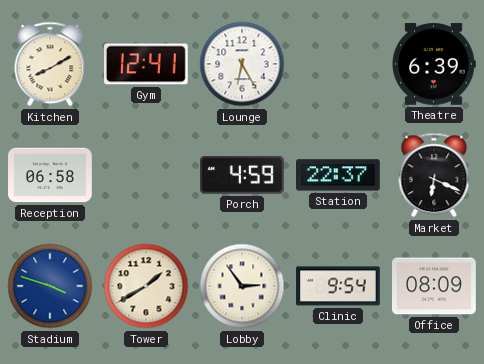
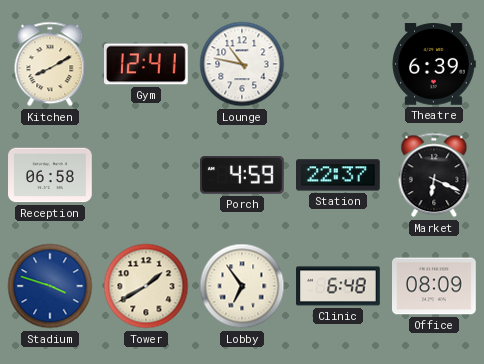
Lounge: 6:25 -> 10:47 (242, 64)
Lobby: 2:54 -> 6:54 (242, 286)
Clinic: 9:54 -> 6:48 (338, 286)
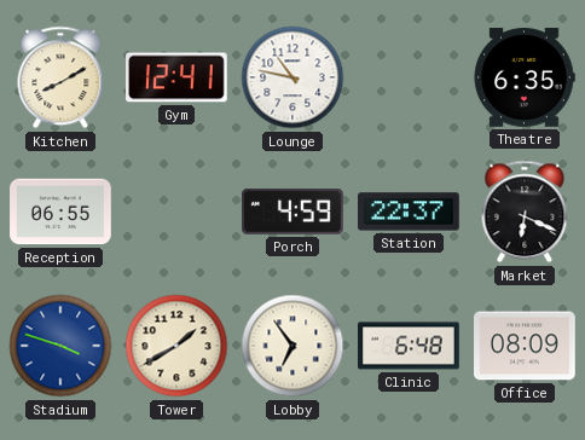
Theatre: 6:39 -> 6:35 (525, 77)
Reception: 06:58 -> 06:55 (60, 212)
